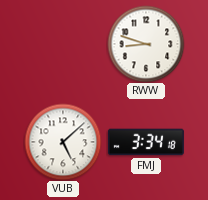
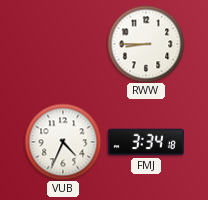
RWW: 8:48 -> 8:45 (146, 44)
VUB: 5:08 -> 4:34 (63, 142)
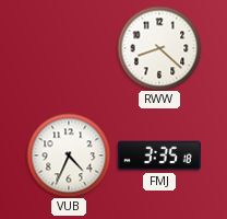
RWW: 8:45 -> 8:22 (159, 48)
FMJ: 3:34 -> 3:35 (159, 155)
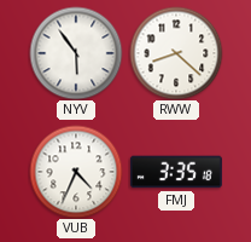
NYV: none -> 5:54 (76, 53)
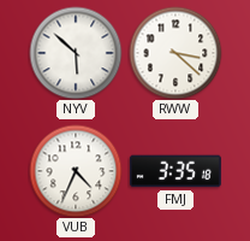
NYV: 5:54 -> 5:52 (76, 53)
RWW: 8:22 -> 3:22 (175, 53)
